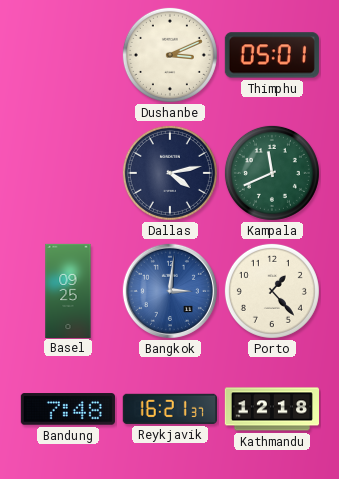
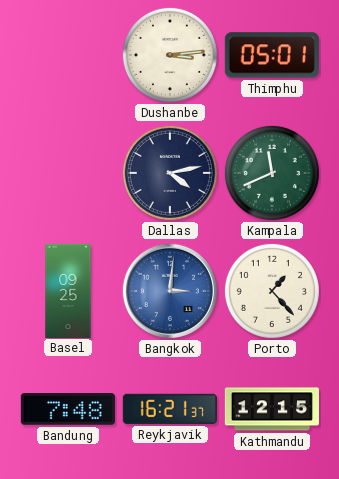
Dushanbe: 3:11 -> 3:14 (170, 55)
Kathmandu: 12:18 -> 12:15 (271, 409)
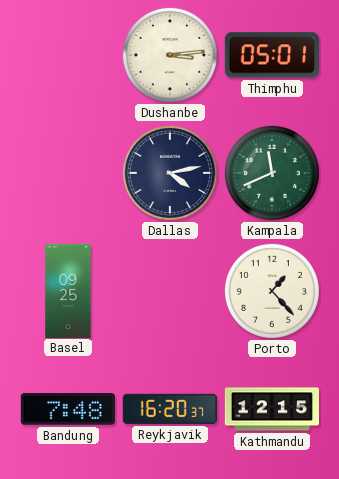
Bangkok: 3:01 -> none (170, 291)
Reykjavik: 16:21 -> 16:20 (170, 409)
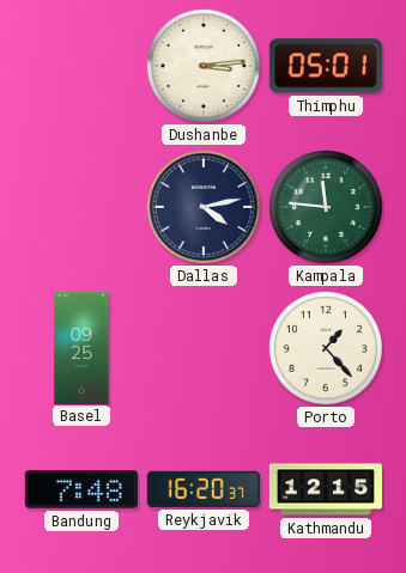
Kampala: 11:41 -> 11:46 (326, 207)
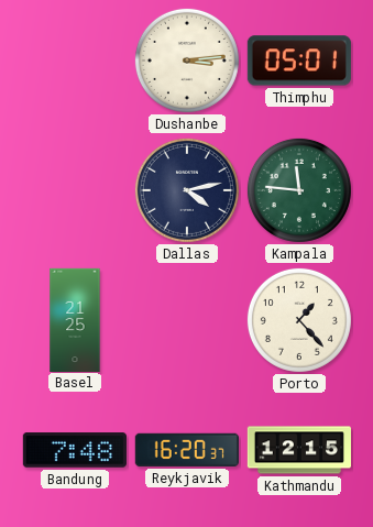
Basel: 09:25 -> 21:25 (75, 319)
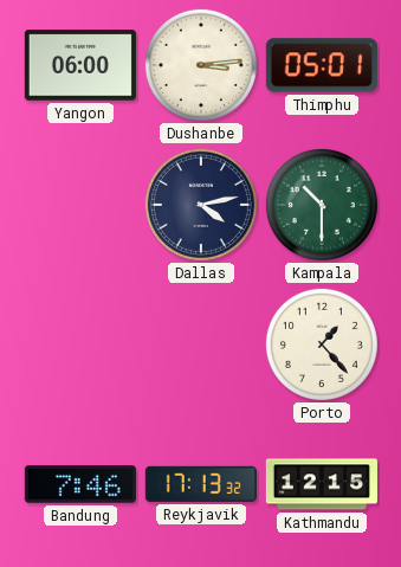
Yangon: none -> 06:00 (80, 65)
Kampala: 11:46 -> 10:30 (322, 205)
Basel: 21:25 -> none (75, 319)
Bandung: 7:48 -> 7:46 (80, 484)
Reykjavik: 16:20 -> 17:13 (201, 484)
